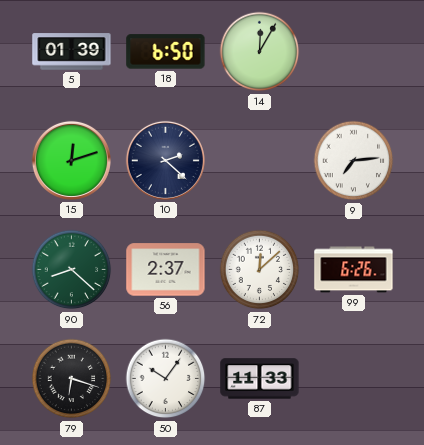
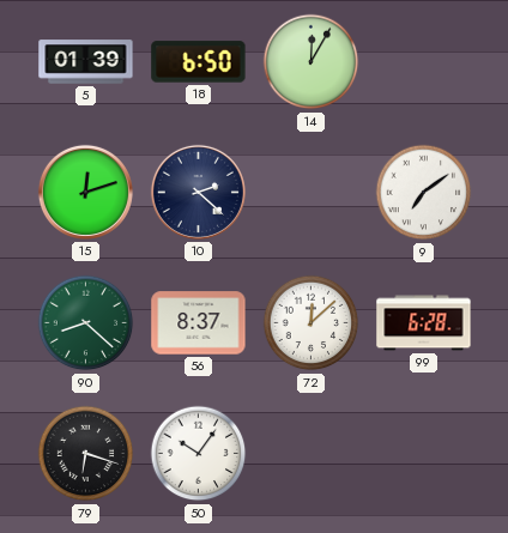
9: 7:14 -> 7:09 (424, 193)
56: 2:37 -> 8:37 (199, 323)
99: 6:26 -> 6:28 (424, 323)
87: 11:33 -> none (260, 379)
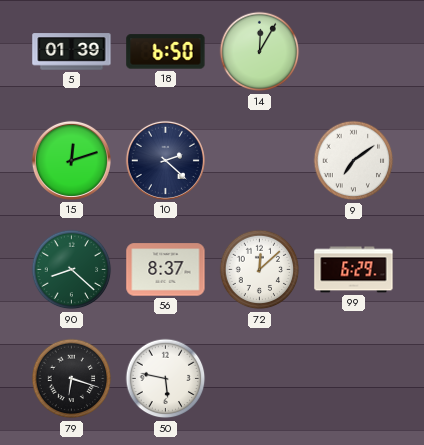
99: 6:28 -> 6:29 (354, 270)
50: 10:06 -> 5:47 (166, 379)
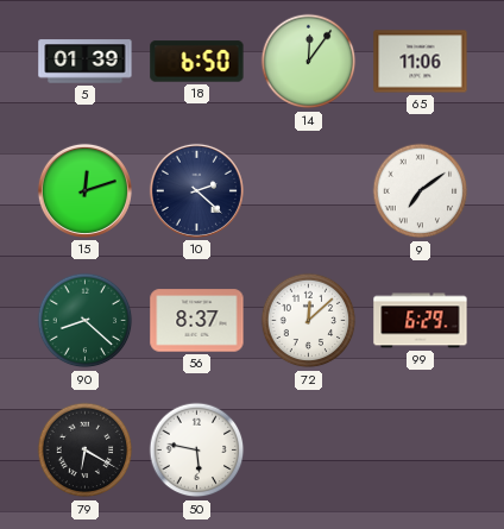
14: 12:05 -> 12:06 (309, 62)
65: none -> 11:06 (421, 62)
79: 6:18 -> 6:20 (86, 451)
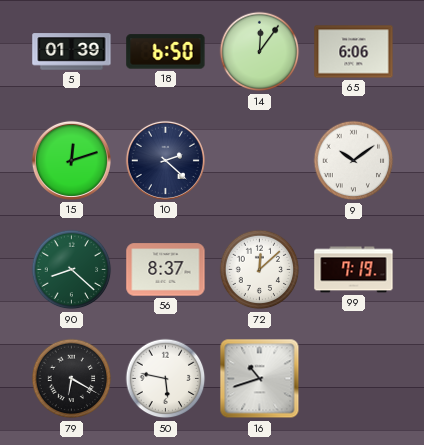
65: 11:06 -> 6:06 (354, 52)
9: 7:09 -> 10:09 (354, 161)
99: 6:29 -> 7:19 (354, 270)
16: none -> 10:42 (260, 379)
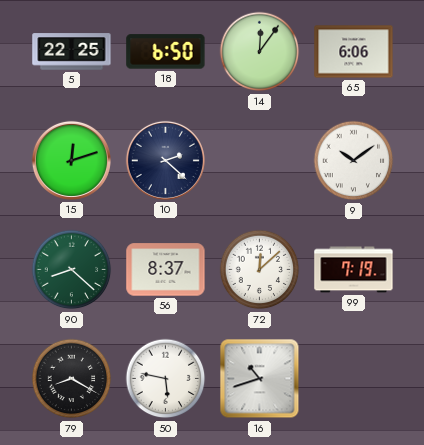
5: 01:39 -> 22:25 (72, 52)
79: 6:20 -> 8:20 (72, 379)
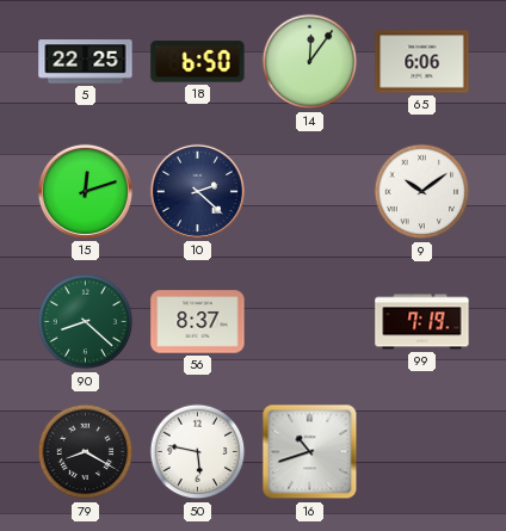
72: 12:08 -> none (260, 270)
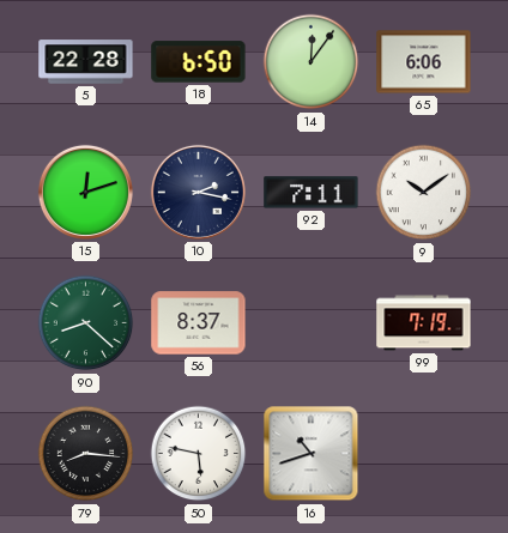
5: 22:25 -> 22:28 (86, 62)
10: 2:22 -> 2:17 (198, 192)
92: none -> 7:11 (312, 193)
79: 8:20 -> 8:16 (86, 454)
